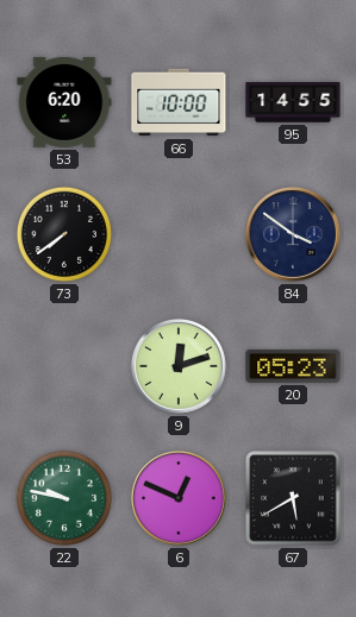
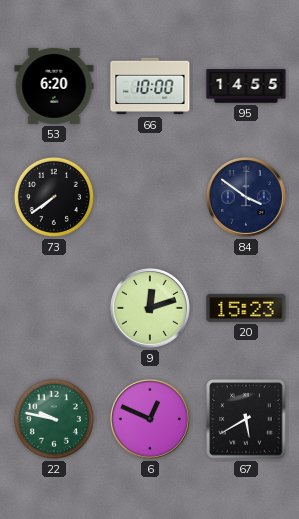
20: 05:23 -> 15:23 (246, 308)
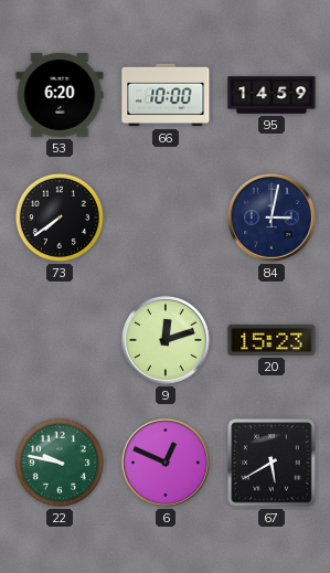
95: 14:55 -> 14:59 (272, 95)
84: 3:51 -> 3:02 (272, 217)
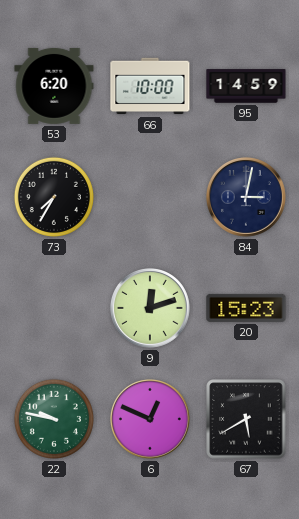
73: 7:39 -> 7:35 (54, 197)
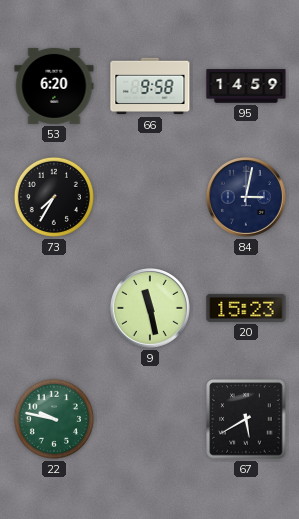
66: 10:00 -> 9:58 (150, 86)
9: 12:12 -> 11:28 (150, 308)
6: 12:49 -> none (150, 419)
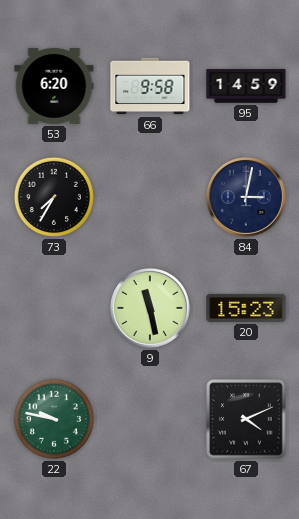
67: 5:40 -> 4:11 (246, 419)
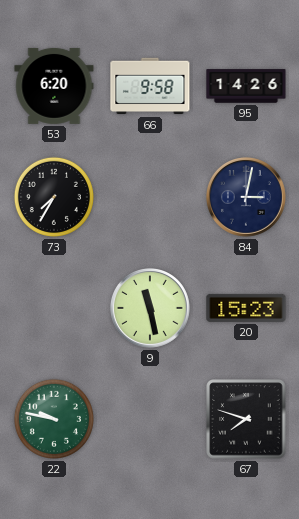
95: 14:59 -> 14:26 (246, 86)
67: 4:11 -> 7:48 (246, 419)
